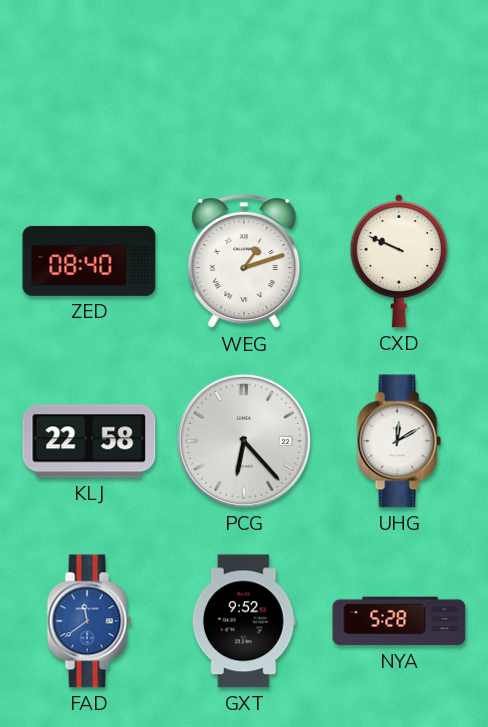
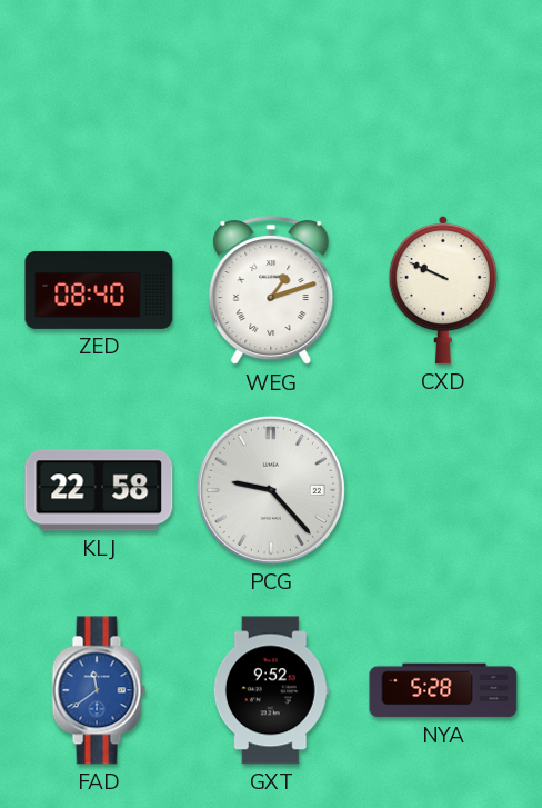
PCG: 6:23 -> 9:23 (271, 490)
UHG: 12:10 -> none (399, 441)
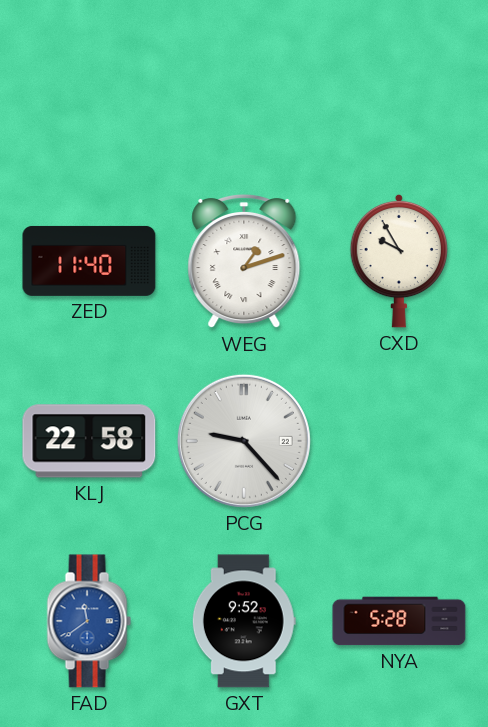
ZED: 08:40 -> 11:40 (89, 261)
CXD: 9:49 -> 9:55 (398, 261)
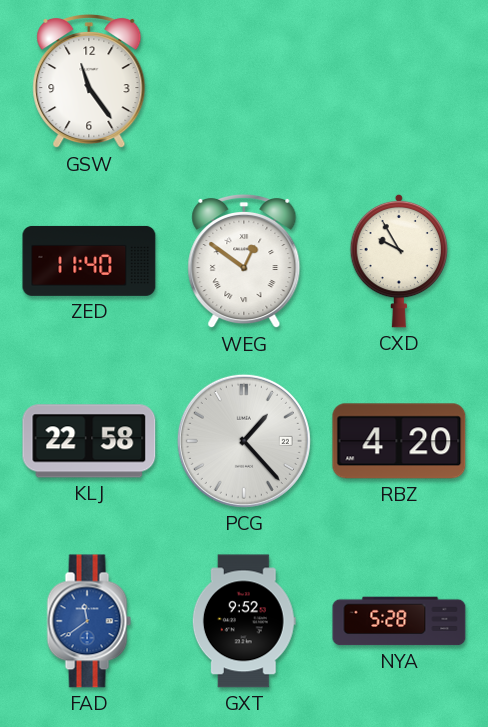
GSW: none -> 11:24 (89, 81)
WEG: 1:12 -> 12:51 (244, 261)
PCG: 9:23 -> 1:23 (244, 441)
RBZ: none -> 4:20 (399, 441)
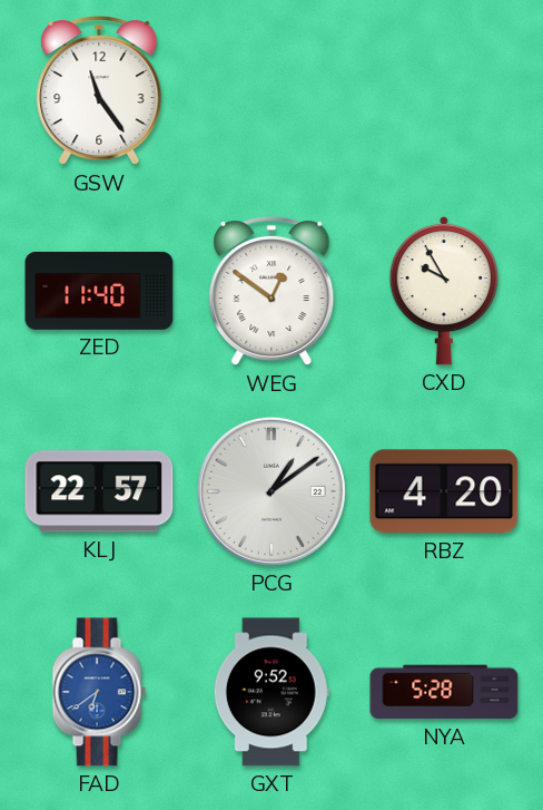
KLJ: 22:58 -> 22:57 (99, 491)
PCG: 1:23 -> 1:09 (271, 491)
FAD: 11:39 -> 6:39 (99, 692)
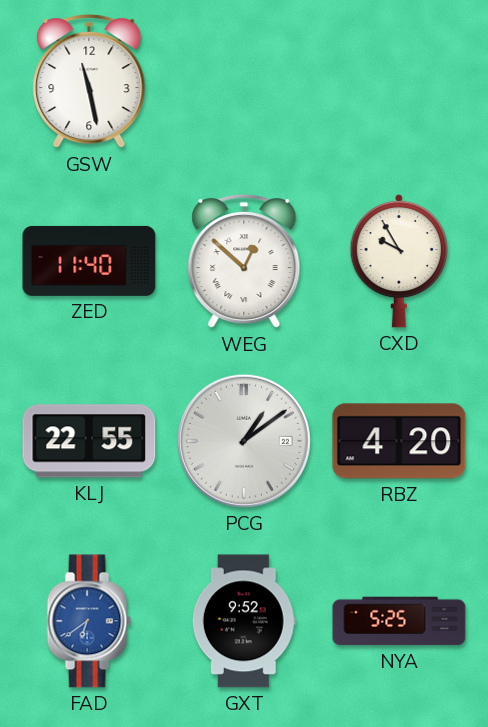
GSW: 11:24 -> 11:28 (89, 81)
WEG: 12:51 -> 12:52 (244, 261)
KLJ: 22:57 -> 22:55 (89, 441)
NYA: 5:28 -> 5:25 (399, 621)
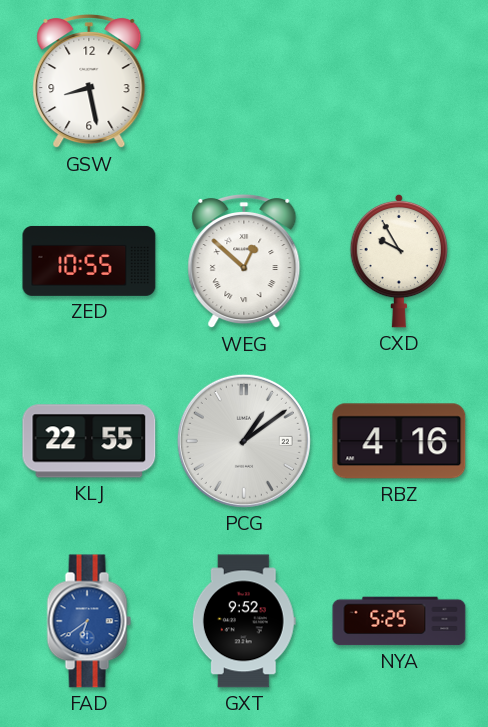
GSW: 11:28 -> 8:28 (89, 81)
ZED: 11:40 -> 10:55 (89, 261)
RBZ: 4:20 -> 4:16 (399, 441)
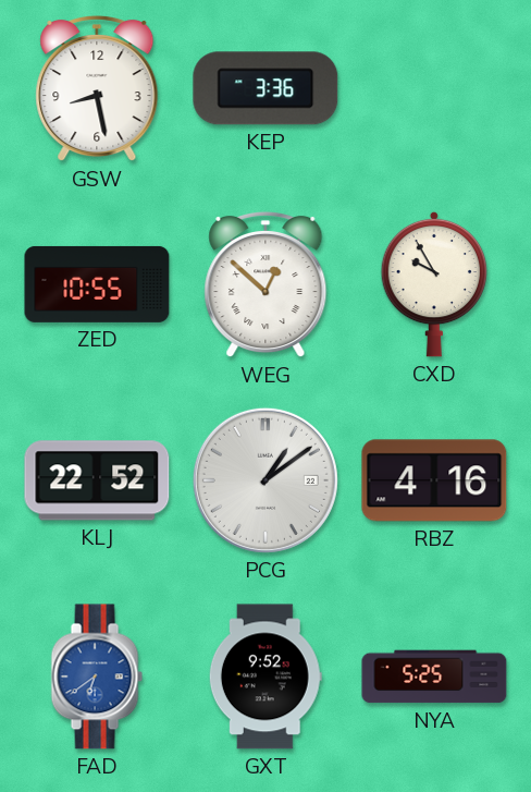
KEP: none -> 3:36 (265, 88)
KLJ: 22:55 -> 22:52 (97, 480)
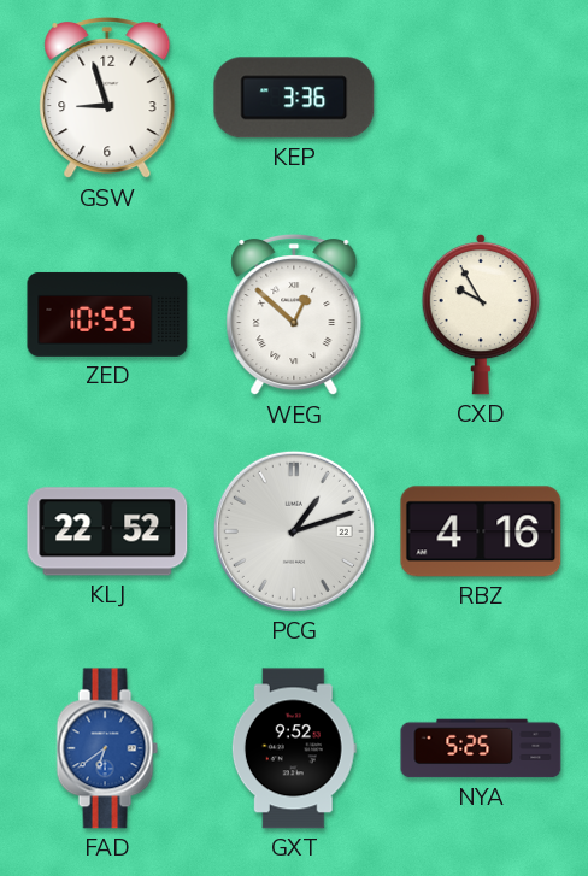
GSW: 8:28 -> 8:57 (107, 98)
PCG: 1:09 -> 1:12 (294, 531)
